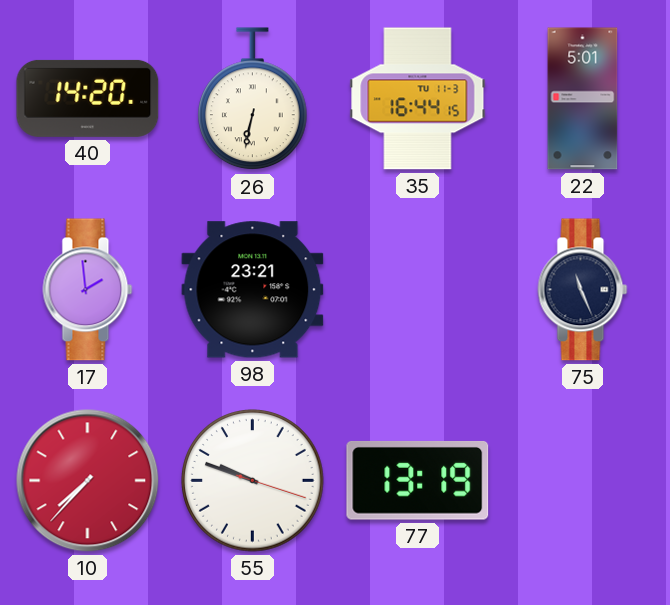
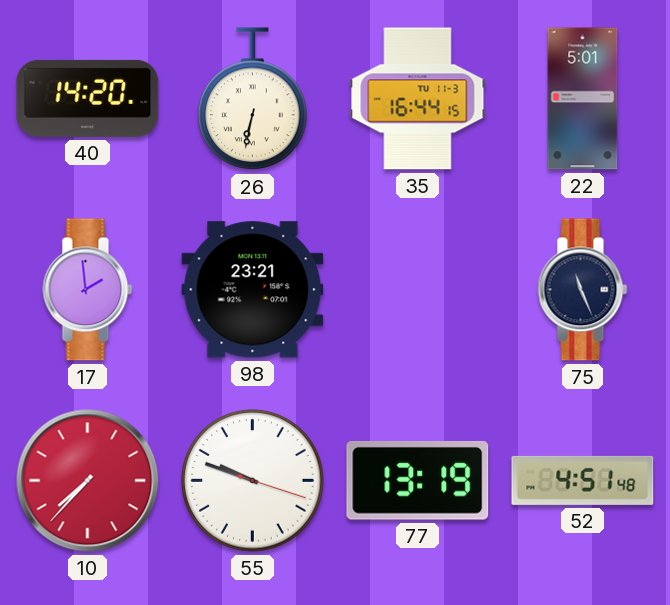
52: none -> 4:51 (583, 480)
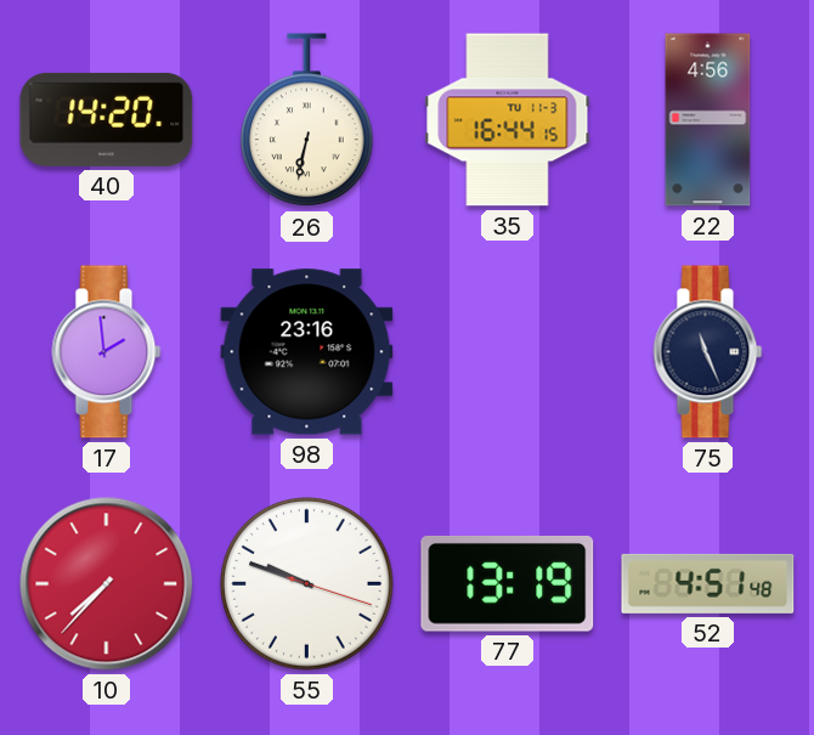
22: 5:01 -> 4:56 (708, 120)
98: 23:21 -> 23:16 (307, 352)
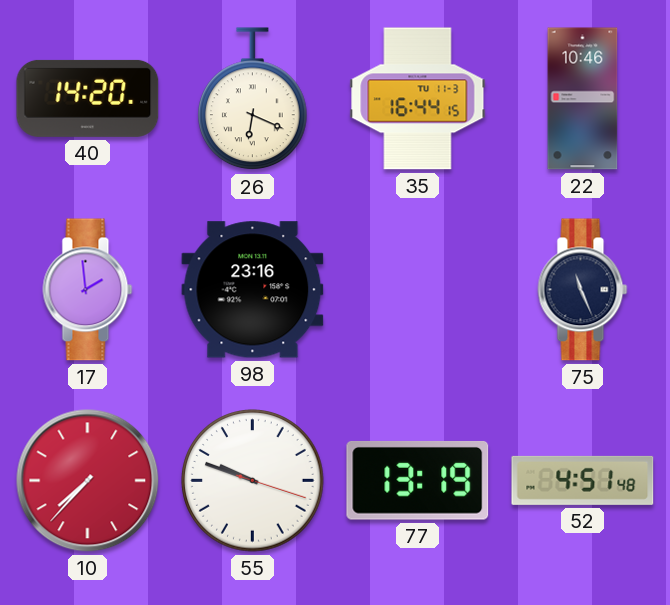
26: 6:32 -> 6:19 (253, 99)
22: 4:56 -> 10:46 (583, 99)
